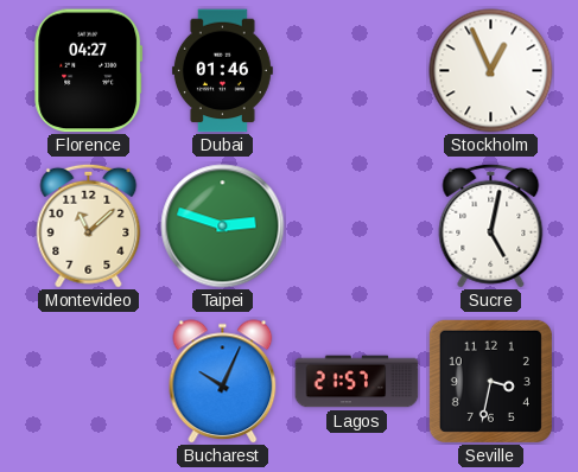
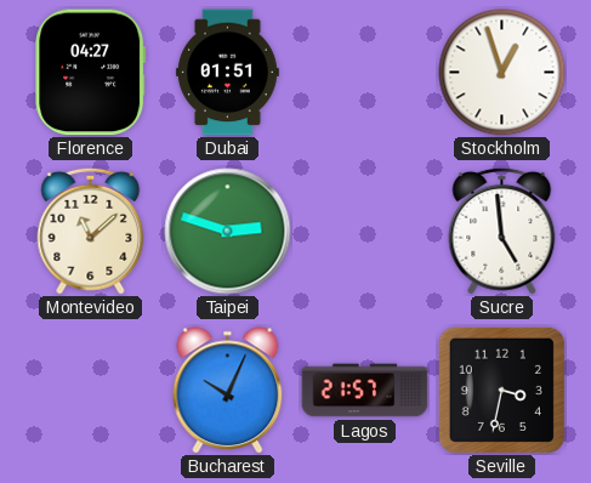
Dubai: 01:46 -> 01:51 (227, 73)
Stockholm: 12:56 -> 12:57 (502, 73)
Sucre: 5:02 -> 4:59 (502, 231)
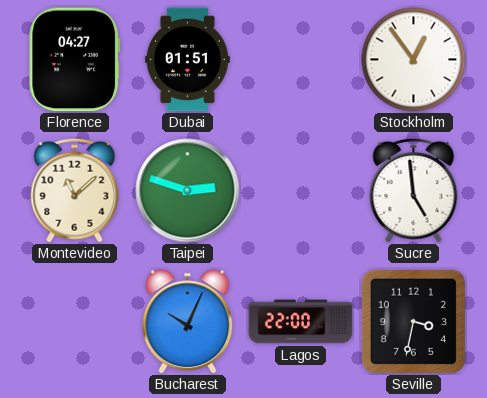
Stockholm: 12:57 -> 12:54 (414, 60)
Lagos: 21:57 -> 22:00 (301, 322)
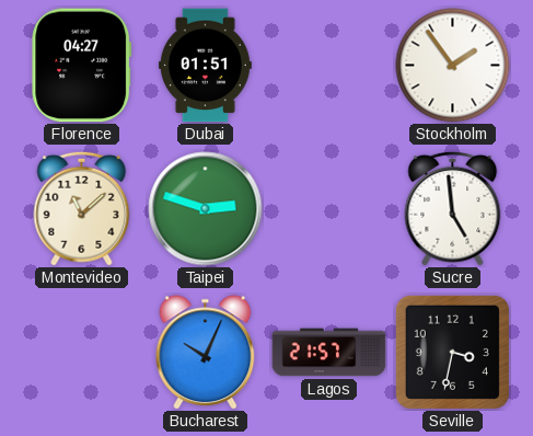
Stockholm: 12:54 -> 1:54 (453, 66)
Lagos: 22:00 -> 21:57 (329, 353)
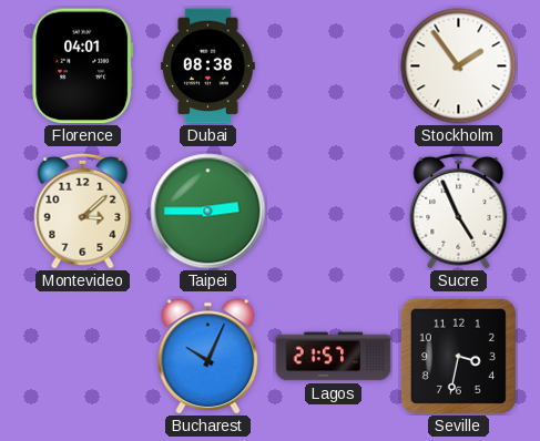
Florence: 04:27 -> 04:01 (83, 66)
Dubai: 01:51 -> 08:38 (207, 66)
Montevideo: 11:08 -> 3:08 (83, 211)
Taipei: 2:48 -> 2:45 (208, 212)
Sucre: 4:59 -> 4:56 (459, 211)
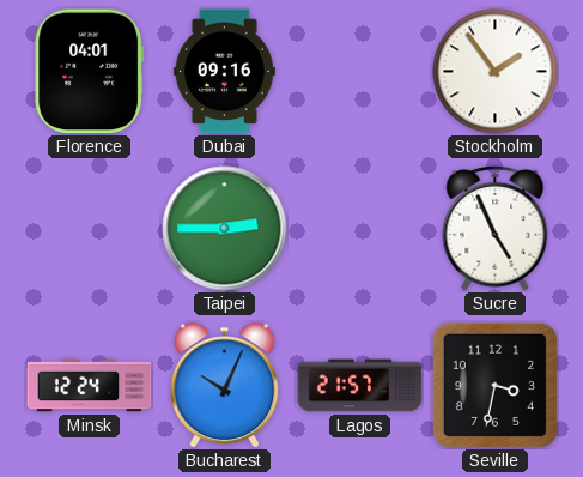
Dubai: 08:38 -> 09:16 (224, 72)
Montevideo: 3:08 -> none (83, 211)
Minsk: none -> 12:24 (90, 386)
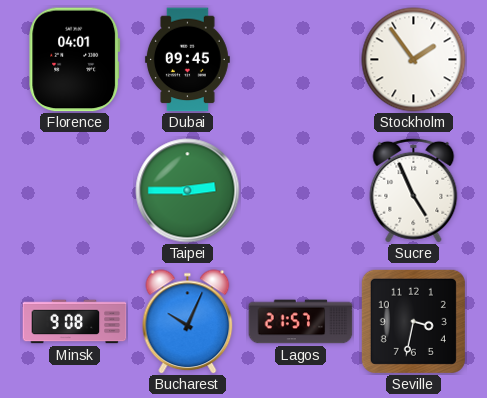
Dubai: 09:16 -> 09:45 (187, 60)
Minsk: 12:24 -> 9:08 (75, 322)
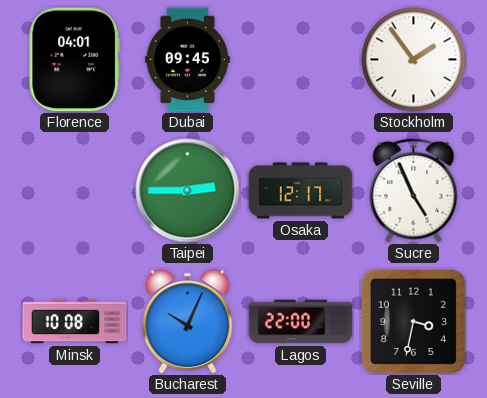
Osaka: none -> 12:17 (301, 191)
Minsk: 9:08 -> 10:08 (75, 322)
Lagos: 21:57 -> 22:00 (301, 322)
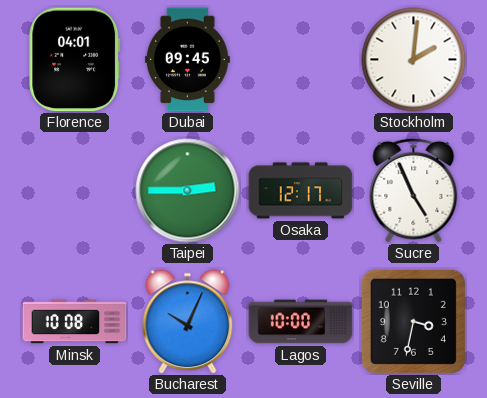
Stockholm: 1:54 -> 2:01 (414, 60)
Lagos: 22:00 -> 10:00 (301, 322)
